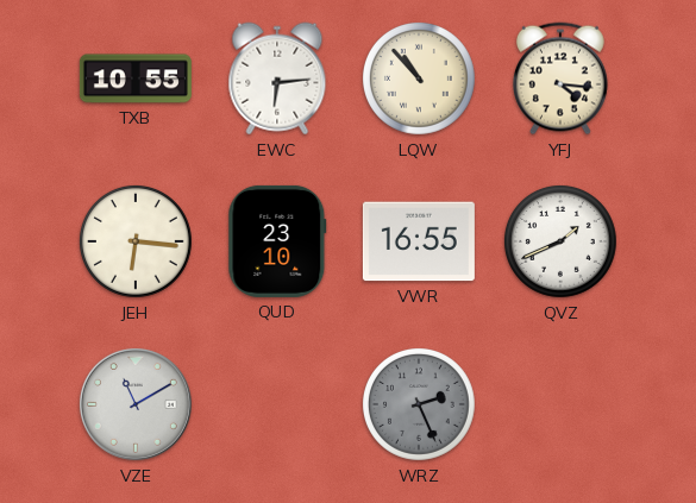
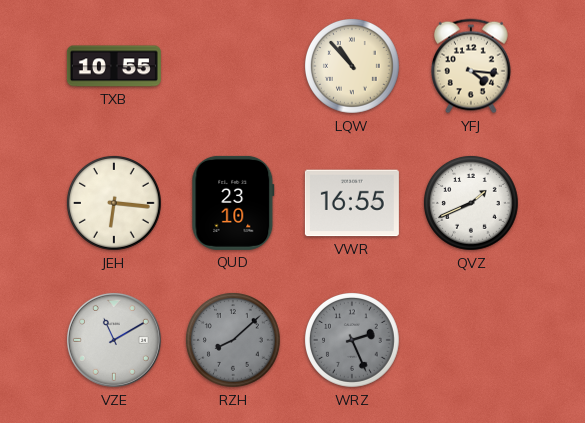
EWC: 6:14 -> none (277, 78)
RZH: none -> 8:08 (234, 341)
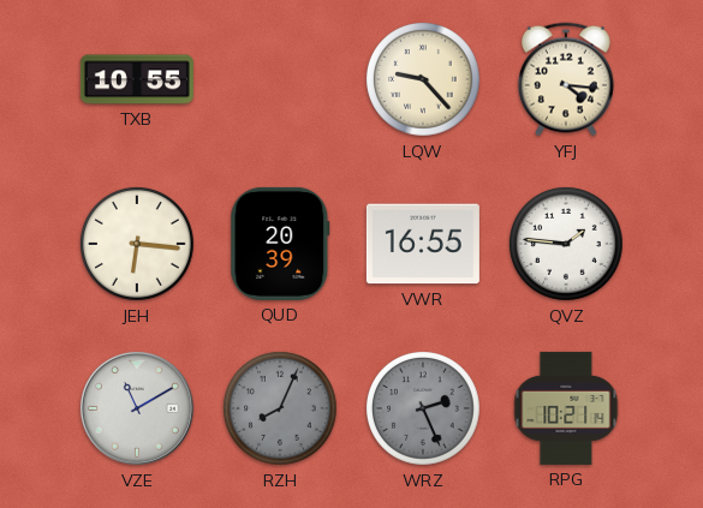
LQW: 10:53 -> 9:23 (424, 80)
QUD: 23:10 -> 20:39 (280, 244)
QVZ: 1:41 -> 1:46 (567, 245)
RZH: 8:08 -> 8:04 (281, 410)
RPG: none -> 10:21 (566, 408)
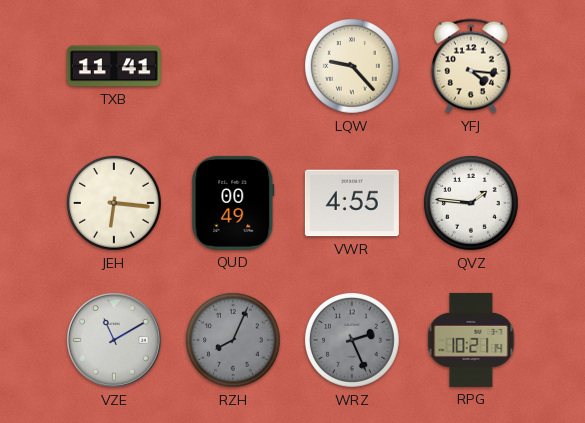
TXB: 10:55 -> 11:41 (114, 66)
QUD: 20:39 -> 00:49 (233, 203)
VWR: 16:55 -> 4:55 (352, 203)
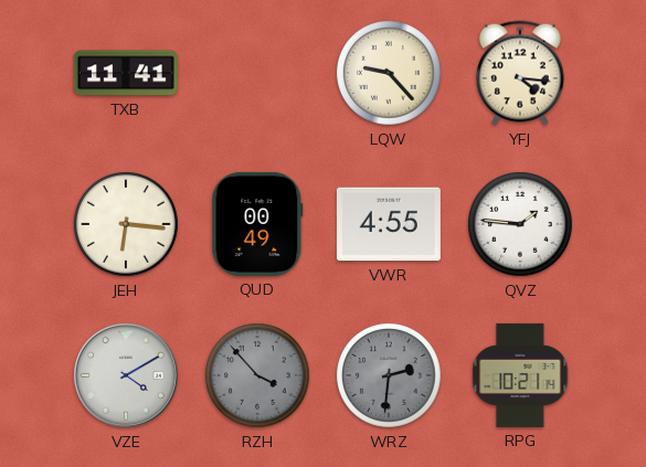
VZE: 11:10 -> 4:10 (126, 375)
RZH: 8:04 -> 3:53 (258, 376)
WRZ: 2:26 -> 2:31 (390, 376)
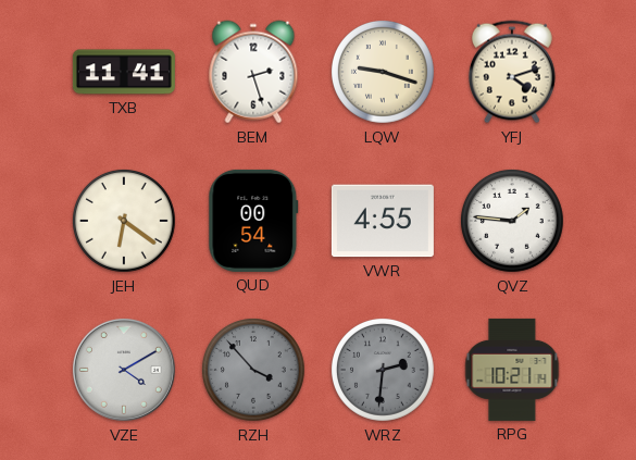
BEM: none -> 2:27 (253, 72)
LQW: 9:23 -> 9:18 (384, 73)
YFJ: 4:16 -> 4:12 (513, 72)
JEH: 6:16 -> 6:21 (125, 222)
QUD: 00:49 -> 00:54 (253, 221)
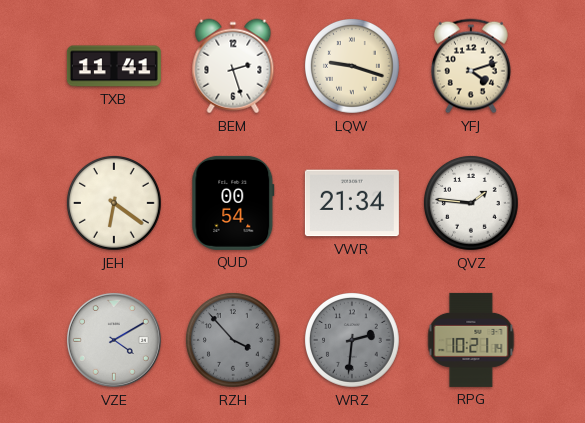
VWR: 4:55 -> 21:34 (352, 203)
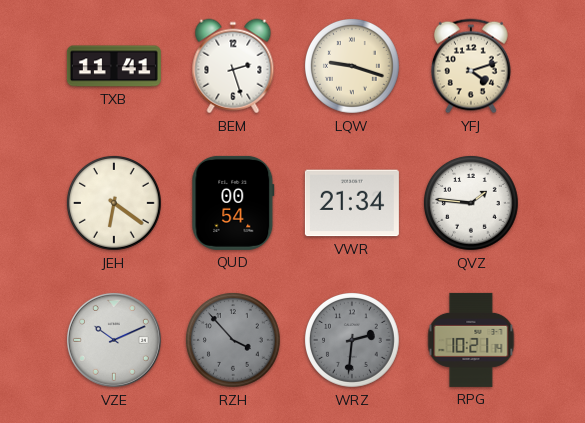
VZE: 4:10 -> 10:11 (114, 340)
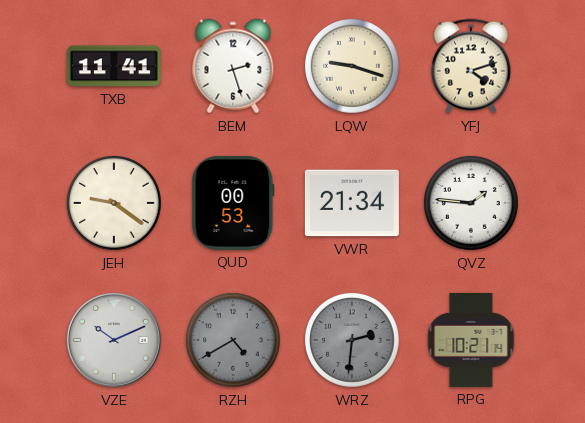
JEH: 6:21 -> 9:21 (115, 204)
QUD: 00:54 -> 00:53 (233, 203)
RZH: 3:53 -> 4:40 (234, 341)
